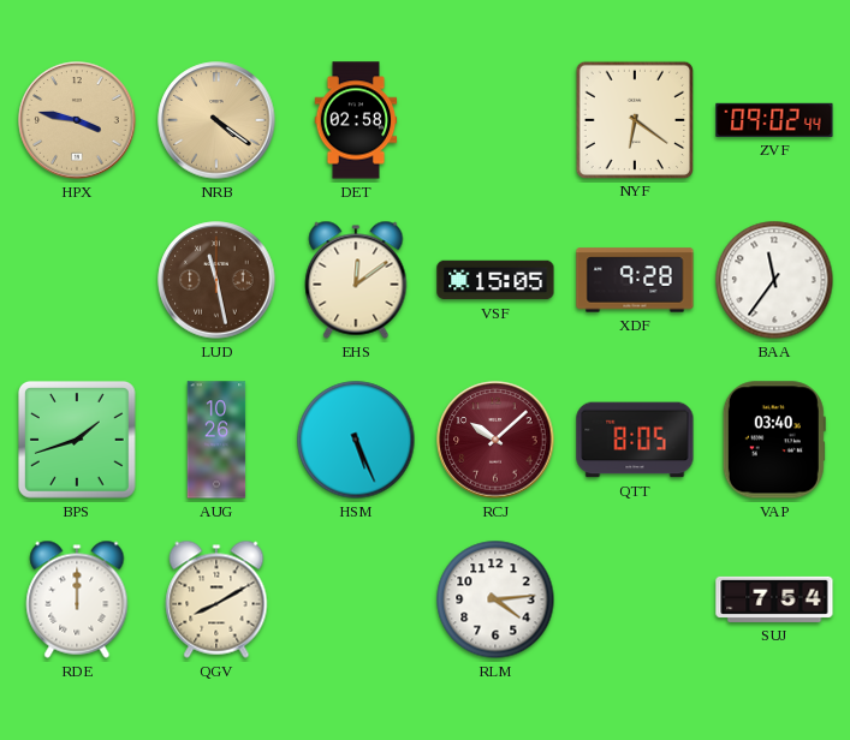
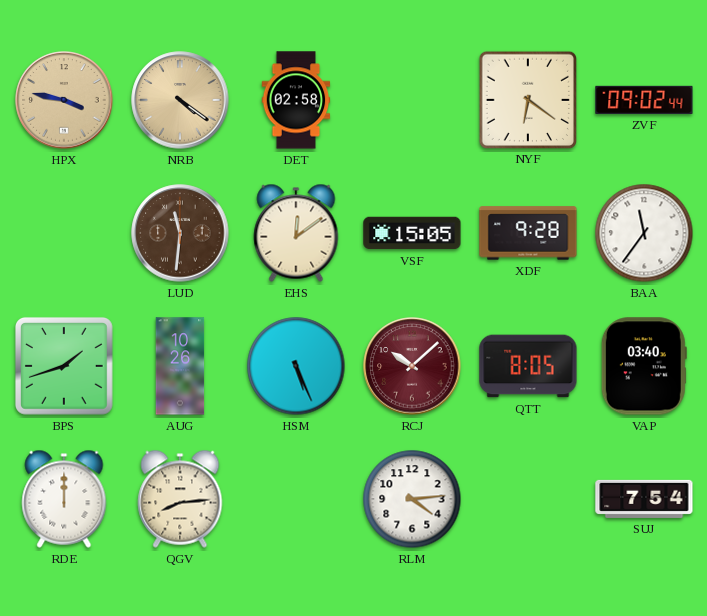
LUD: 11:28 -> 11:31 (180, 233)
QGV: 8:10 -> 8:14 (180, 499)
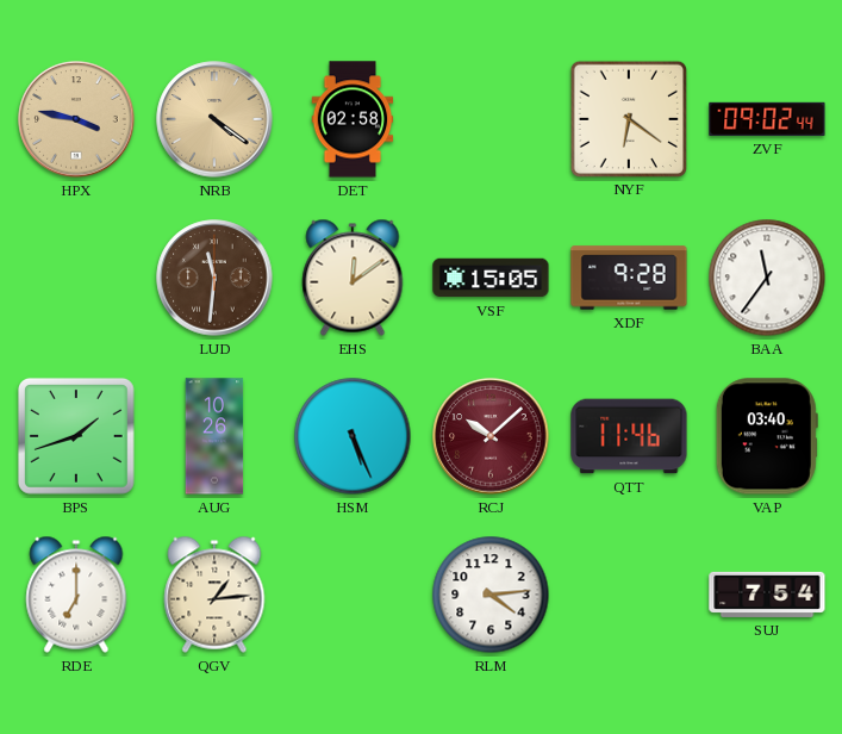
QTT: 8:05 -> 11:46 (629, 436)
RDE: 12:00 -> 7:00 (76, 595)
QGV: 8:14 -> 1:14 (214, 595)
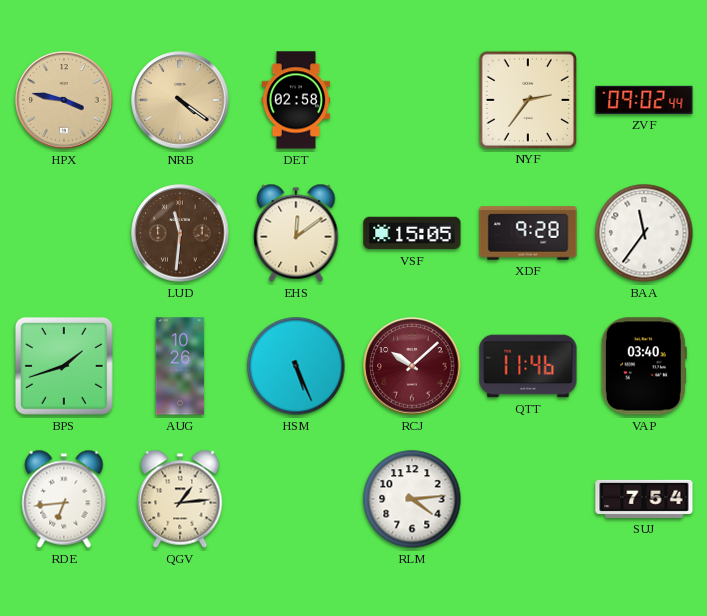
NYF: 6:21 -> 2:36 (527, 99)
RDE: 7:00 -> 6:44 (64, 499)
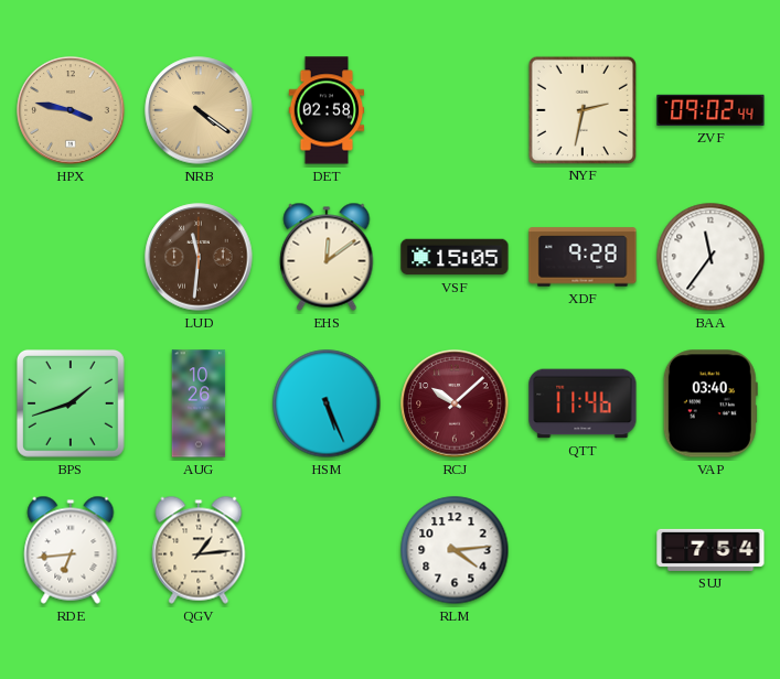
NYF: 2:36 -> 2:32 (581, 109)
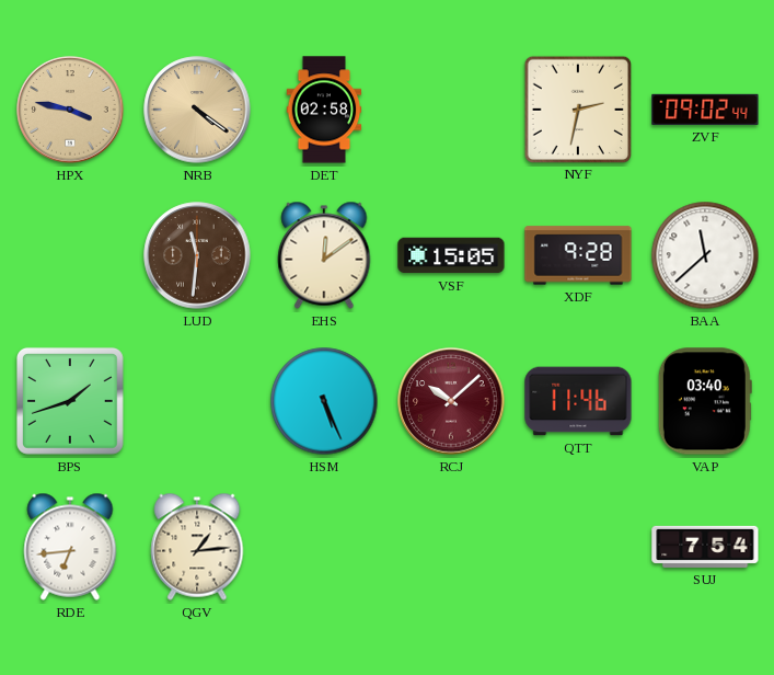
BAA: 11:36 -> 11:38 (705, 255)
AUG: 10:26 -> none (199, 403)
RLM: 4:14 -> none (455, 550)
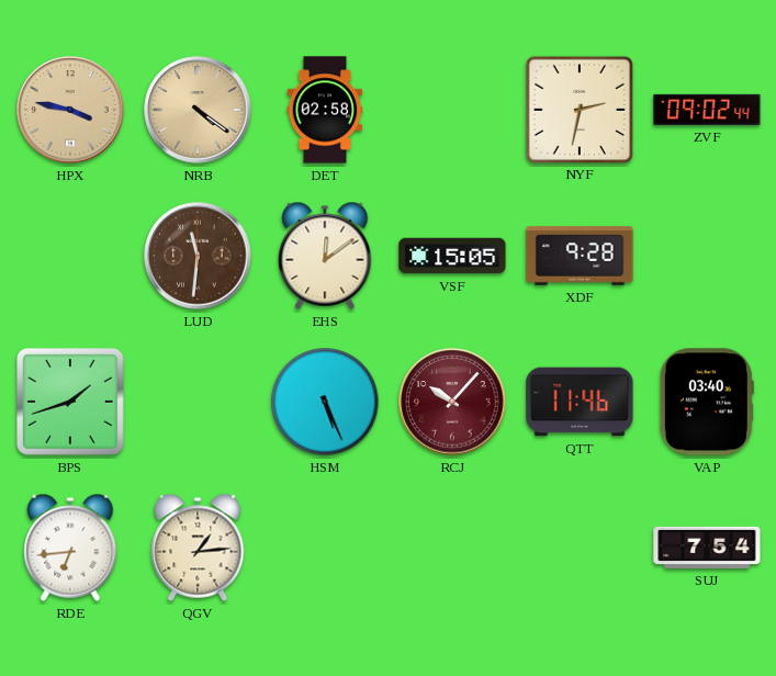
BAA: 11:38 -> none (705, 255)
RCJ: 10:08 -> 10:07 (452, 402)
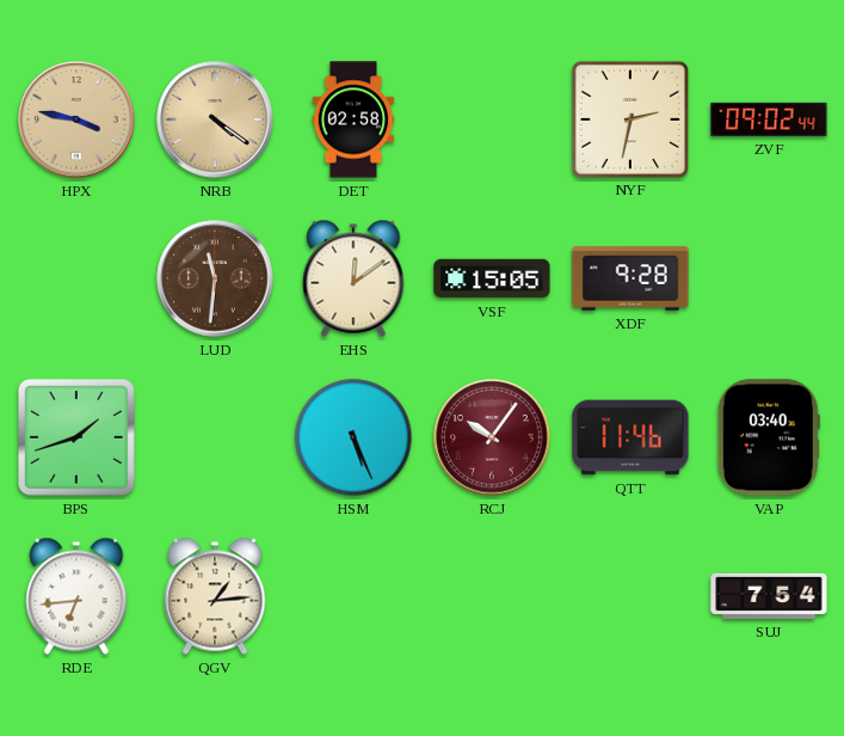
RCJ: 10:07 -> 10:06 (492, 437)
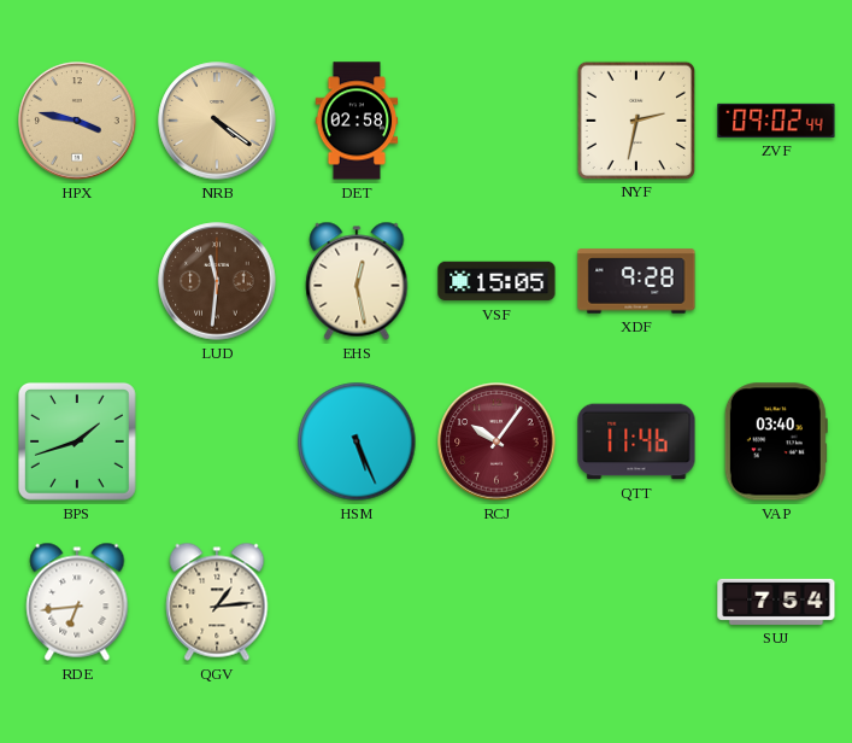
EHS: 12:09 -> 12:28 (357, 281)
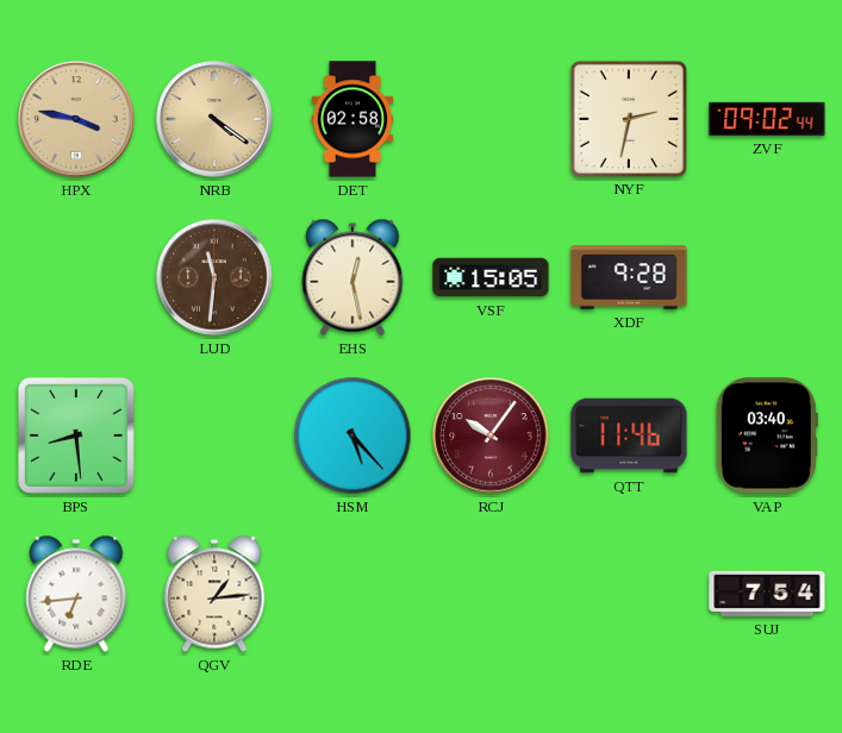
BPS: 1:42 -> 8:29 (76, 436)
HSM: 5:26 -> 5:23 (353, 436)
